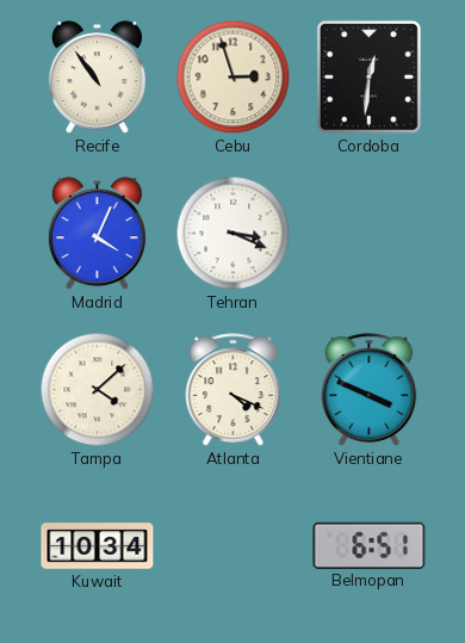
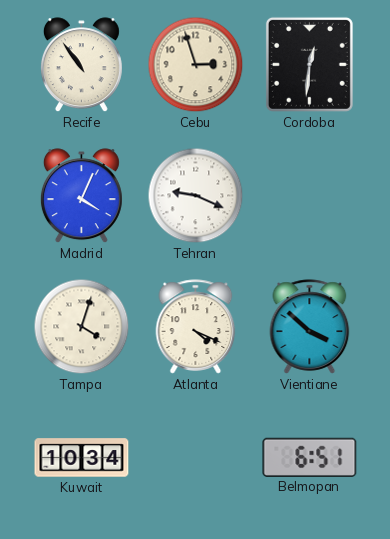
Tehran: 3:19 -> 9:19 (196, 196)
Tampa: 4:08 -> 4:03 (82, 327)
Vientiane: 3:49 -> 3:52 (310, 327)
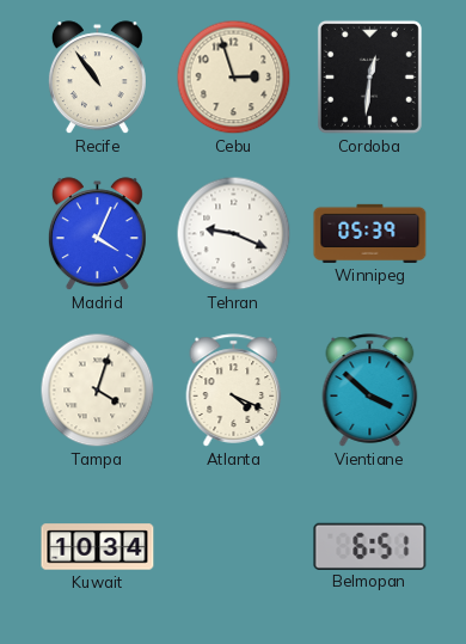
Winnipeg: none -> 05:39 (370, 233)
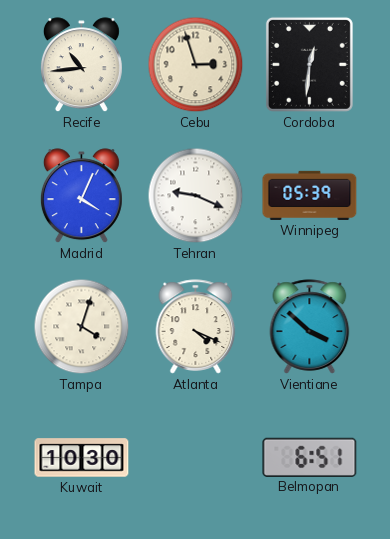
Recife: 10:54 -> 10:44 (81, 65)
Kuwait: 10:34 -> 10:30 (82, 458)
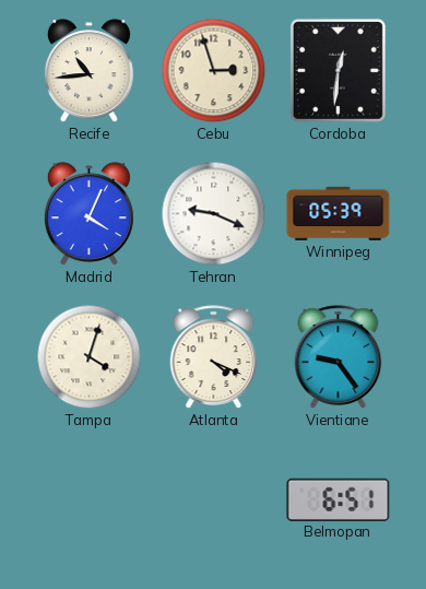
Vientiane: 3:52 -> 9:24 (339, 357)
Kuwait: 10:30 -> none (82, 458)
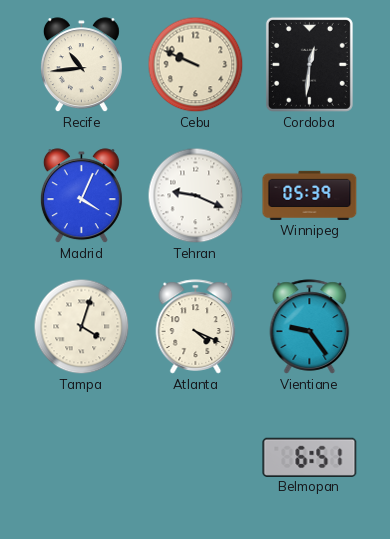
Cebu: 2:57 -> 9:49 (196, 65)
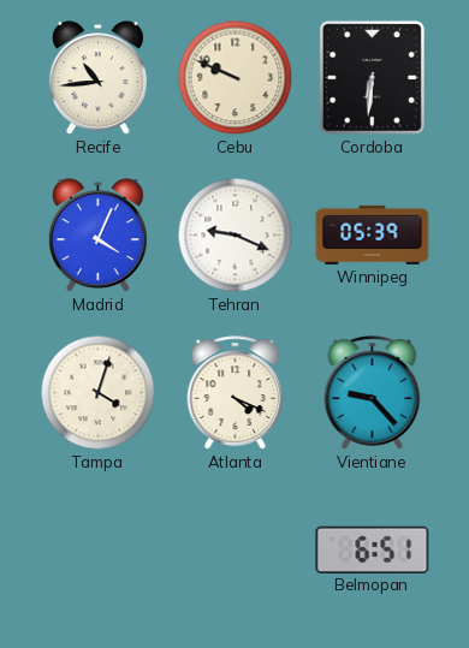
Cordoba: 12:31 -> 6:31 (372, 77)
Vientiane: 9:24 -> 9:23 (373, 393)
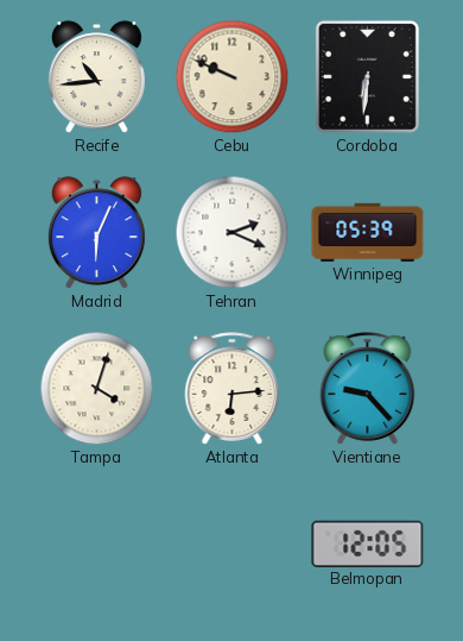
Madrid: 4:04 -> 6:04 (96, 233)
Tehran: 9:19 -> 2:19 (233, 233)
Atlanta: 4:19 -> 6:14 (233, 389)
Belmopan: 6:51 -> 12:05 (368, 543)
